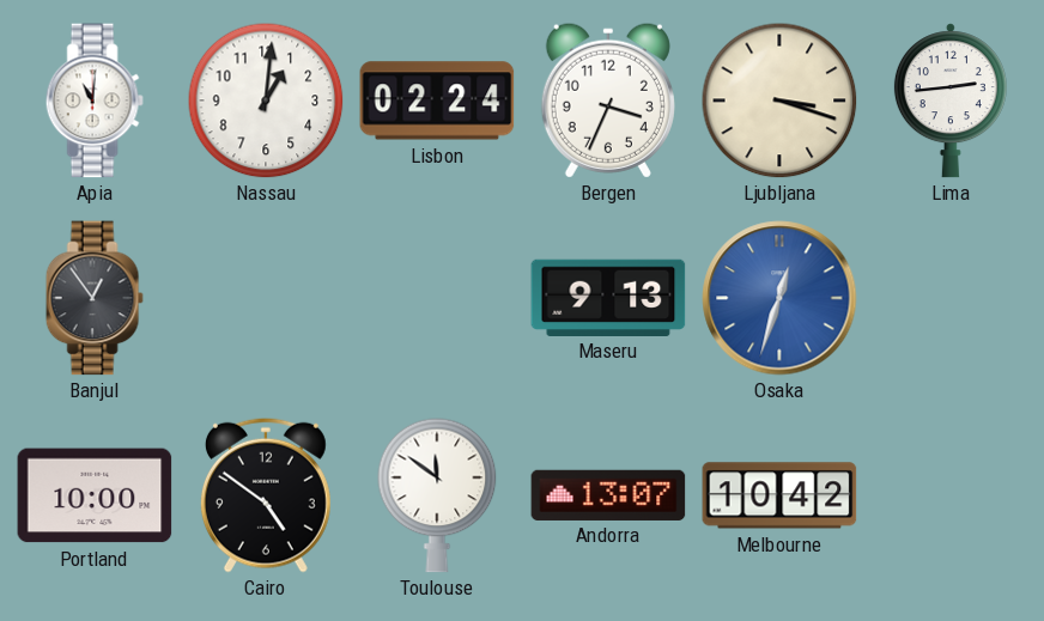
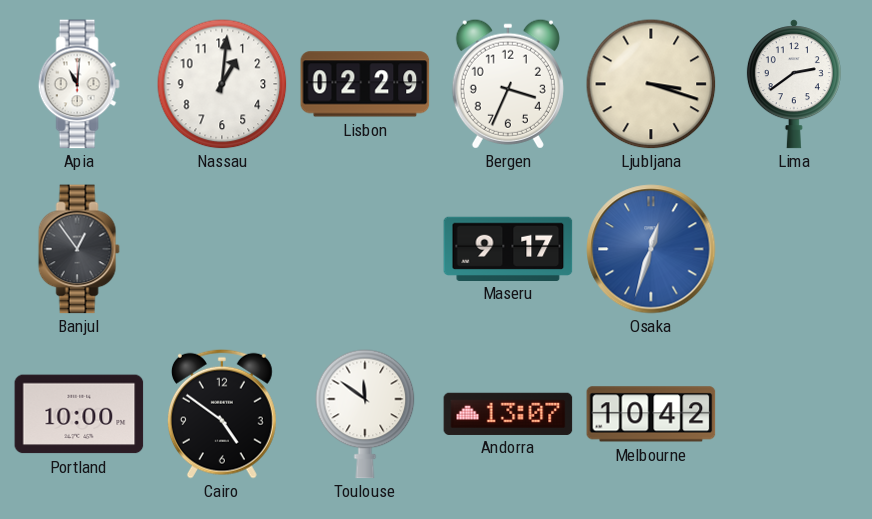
Lisbon: 02:24 -> 02:29 (365, 84)
Lima: 2:44 -> 2:39 (794, 84)
Maseru: 9:13 -> 9:17 (508, 248)
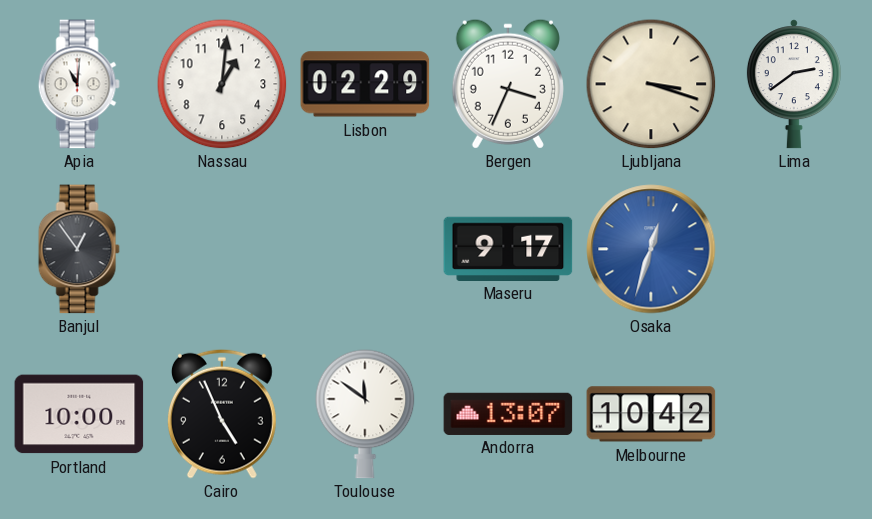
Cairo: 4:51 -> 4:56 (222, 414)
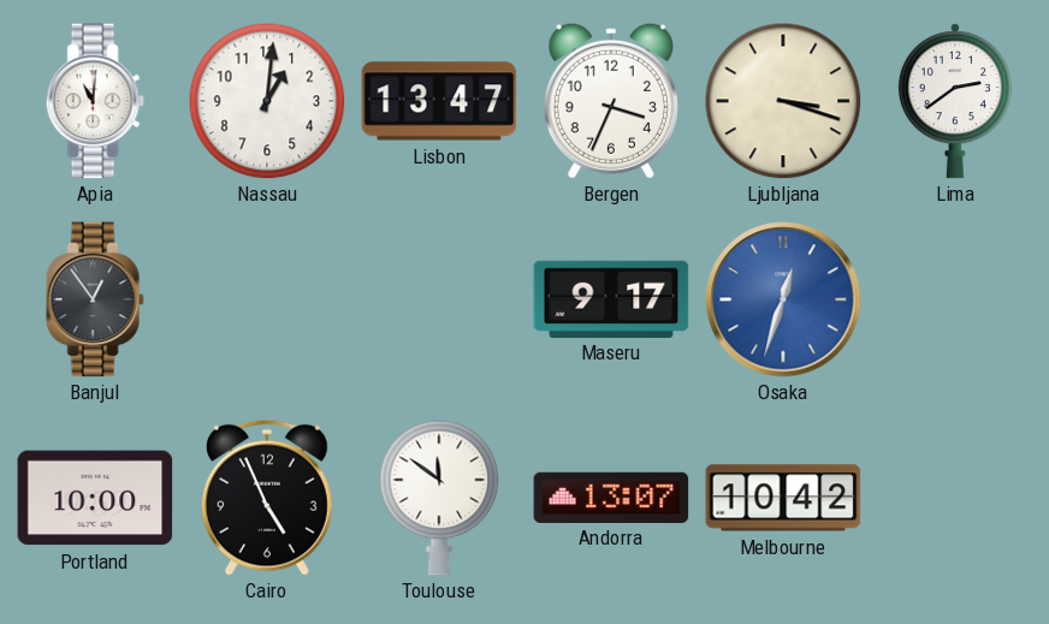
Lisbon: 02:29 -> 13:47 (439, 101)
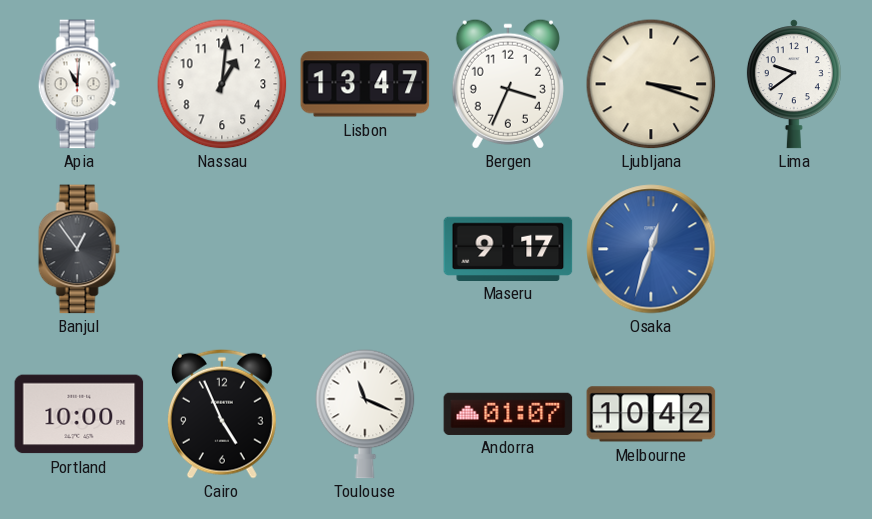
Lima: 2:39 -> 9:39 (794, 84)
Toulouse: 11:51 -> 11:19 (365, 414)
Andorra: 13:07 -> 01:07 (508, 413)
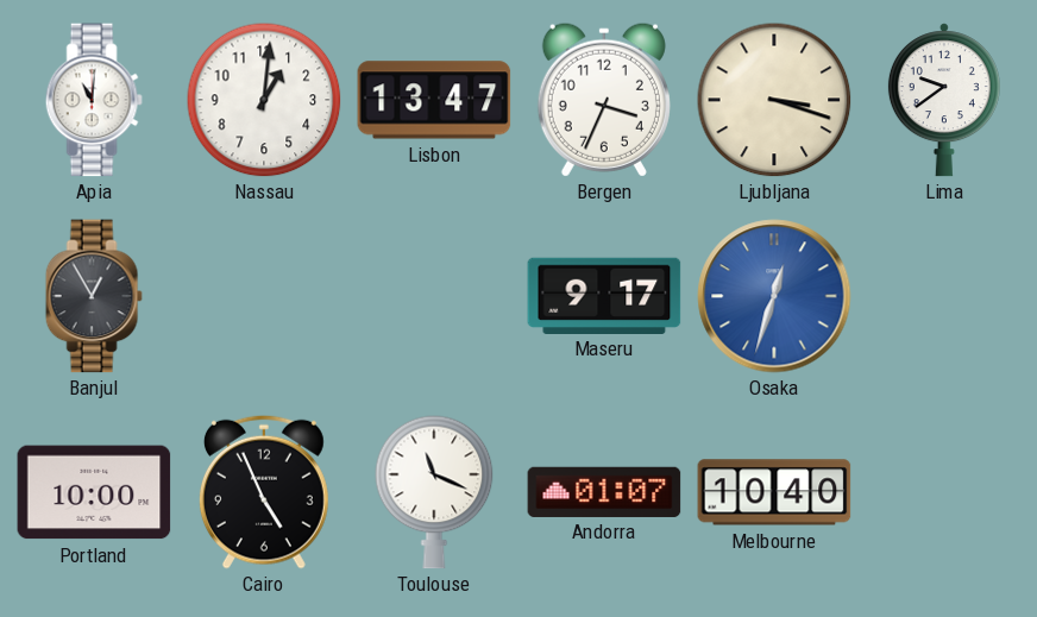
Banjul: 12:54 -> 12:55 (94, 296)
Melbourne: 10:42 -> 10:40 (774, 492)
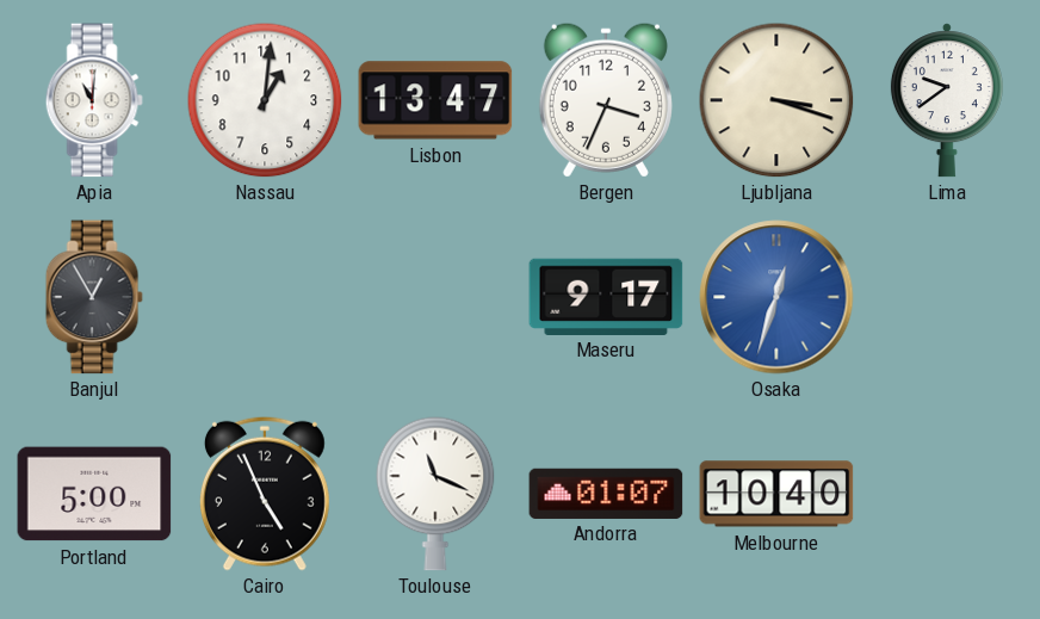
Portland: 10:00 -> 5:00 (94, 494)
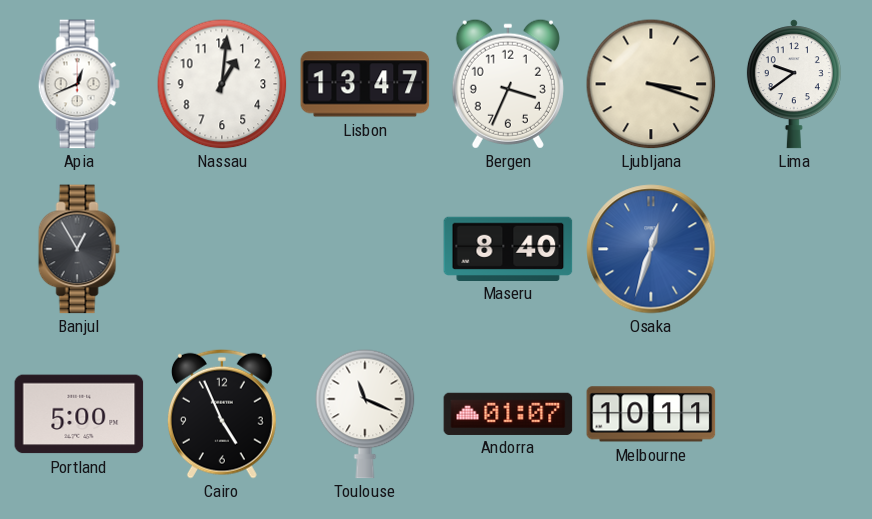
Apia: 11:01 -> 12:41 (79, 84)
Maseru: 9:17 -> 8:40 (508, 248)
Melbourne: 10:40 -> 10:11 (651, 414)
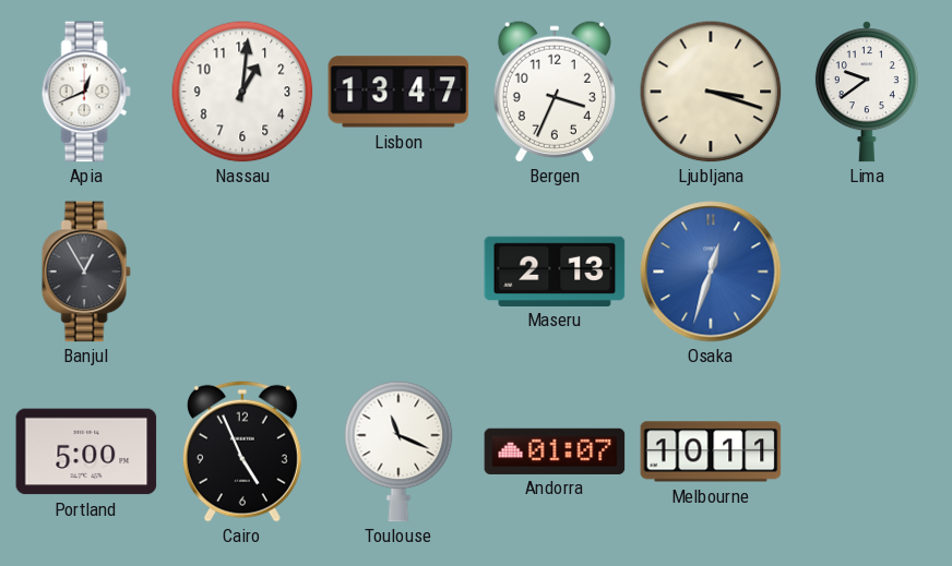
Maseru: 8:40 -> 2:13 (555, 270)
